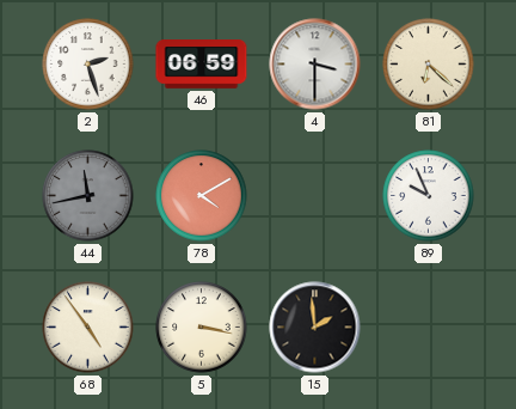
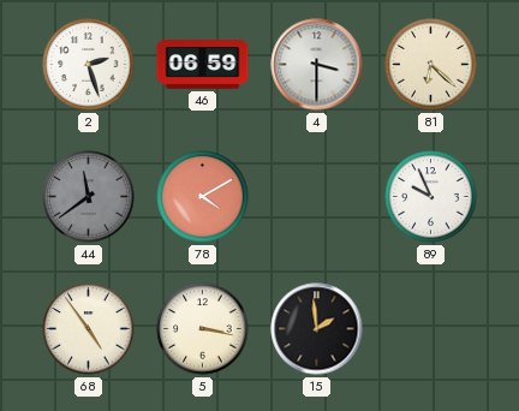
44: 11:43 -> 11:39 (89, 197)
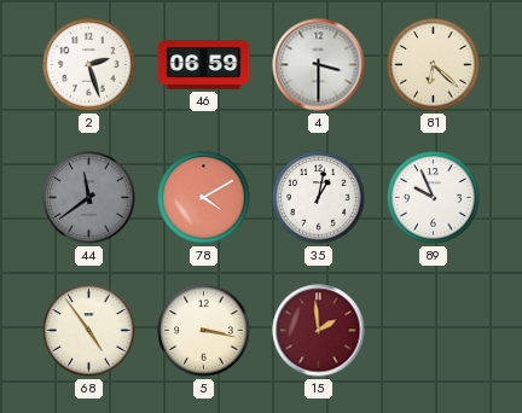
35: none -> 1:02 (319, 198)
15 dial: black -> burgundy (319, 331)
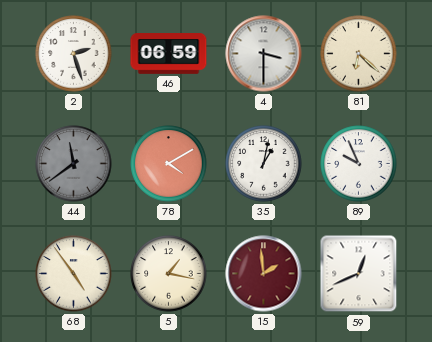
5: 3:17 -> 1:17 (169, 274)
59: none -> 12:41 (359, 274)
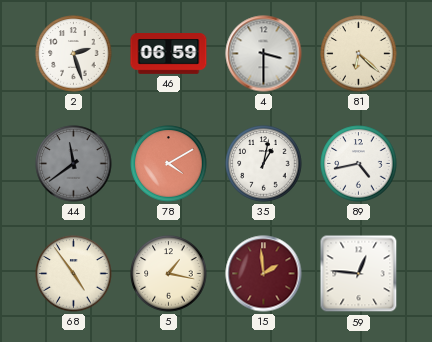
89: 9:56 -> 4:43 (359, 164)
59: 12:41 -> 12:46 (359, 274)
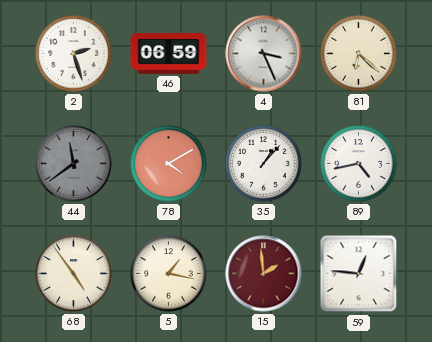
4: 3:30 -> 3:26 (264, 54)
35: 1:02 -> 1:07 (264, 164)
